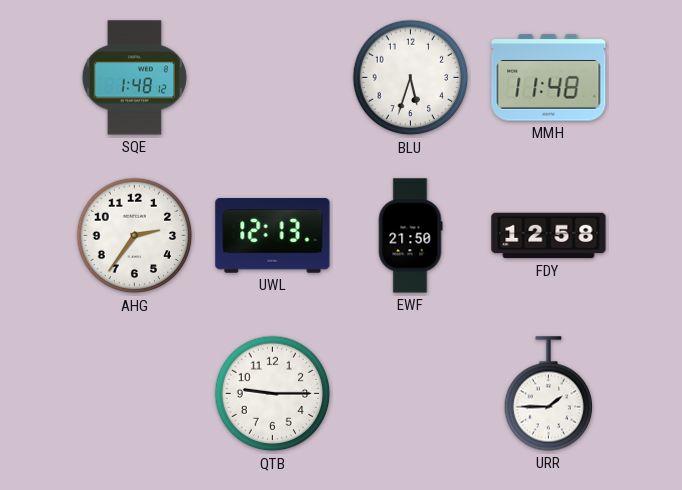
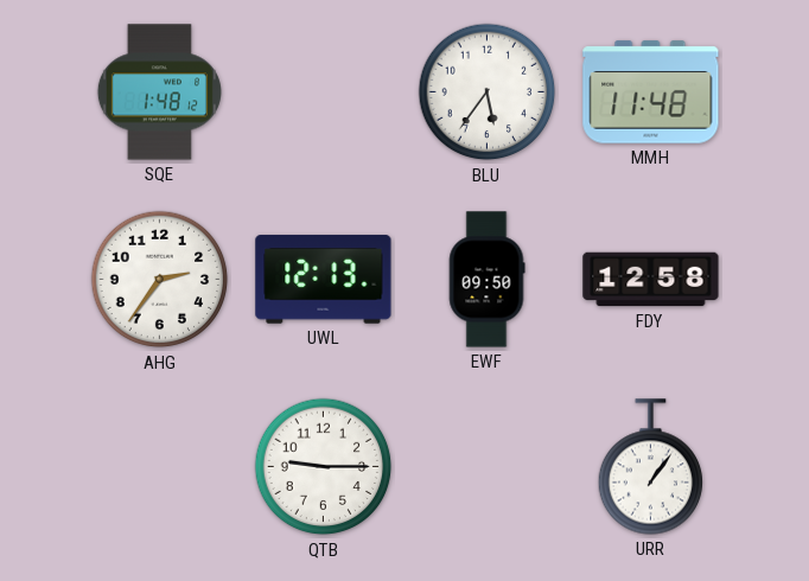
BLU: 5:33 -> 5:36 (488, 92)
EWF: 21:50 -> 09:50 (486, 280)
URR: 1:45 -> 1:06 (651, 467)
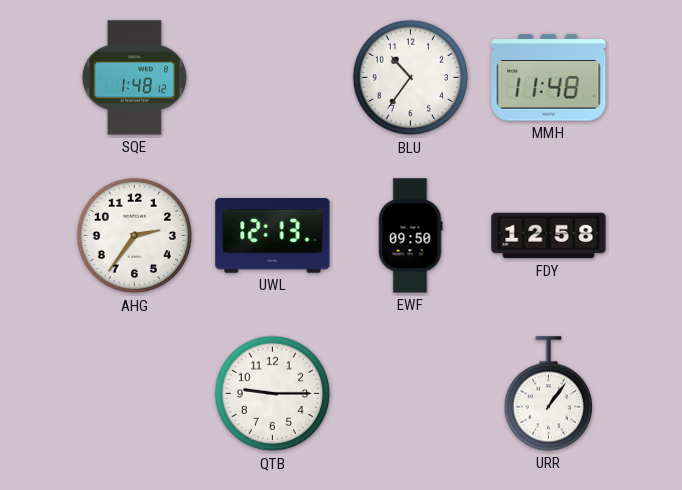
BLU: 5:36 -> 10:36 (411, 78)
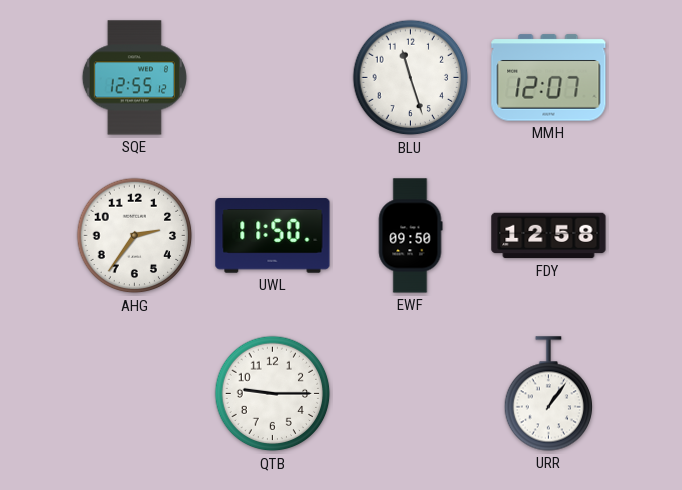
SQE: 1:48 -> 12:55 (134, 78)
BLU: 10:36 -> 11:27 (411, 78)
MMH: 11:48 -> 12:07 (549, 78)
UWL: 12:13 -> 11:50 (273, 236)
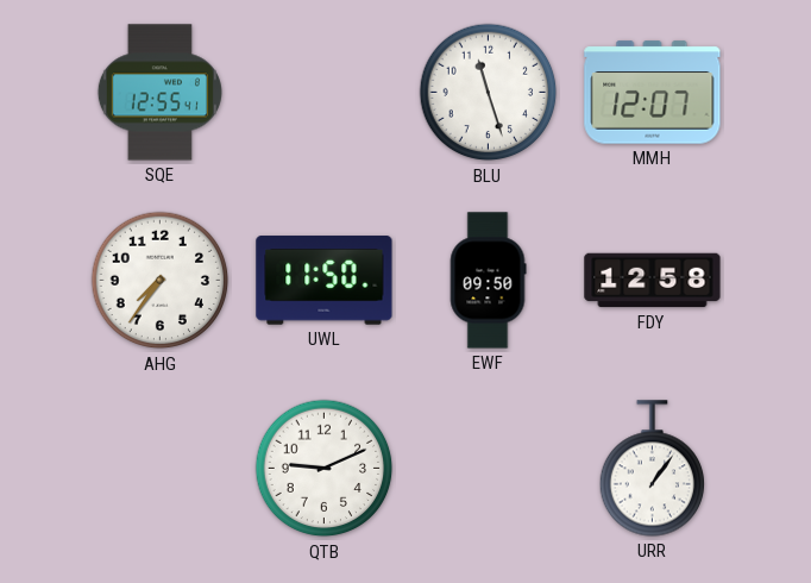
SQE: 12:55:12 -> 12:55:41 (159, 93)
AHG: 2:36 -> 7:36 (161, 281)
QTB: 9:15 -> 9:11 (325, 469)
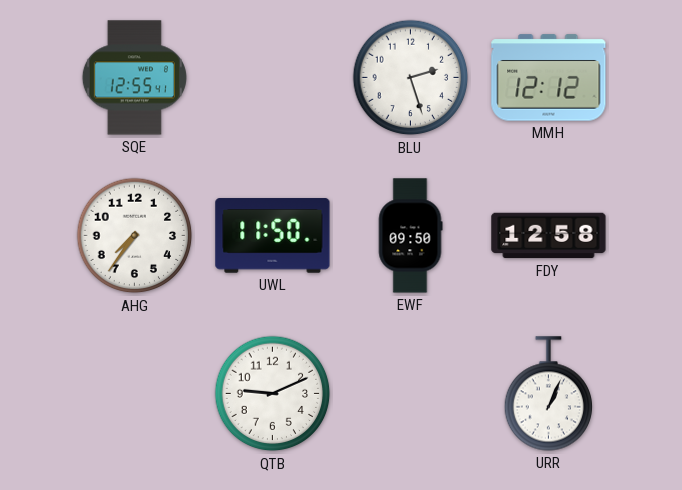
BLU: 11:27 -> 2:27 (411, 78)
MMH: 12:07 -> 12:12 (549, 78)
URR: 1:06 -> 1:04 (549, 394)
